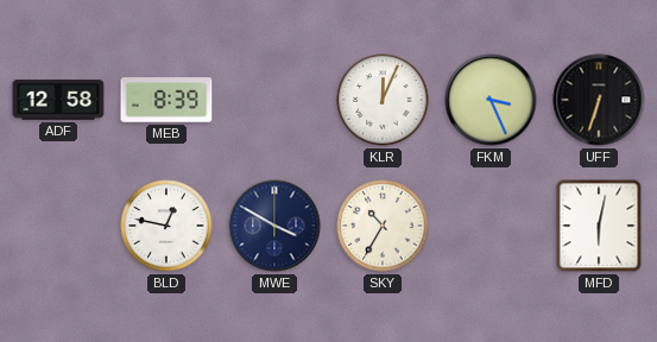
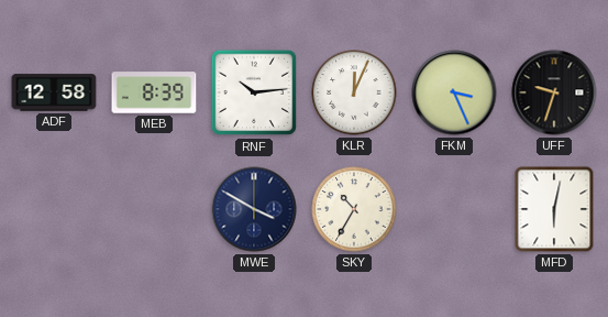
RNF: none -> 10:14 (254, 92)
UFF: 6:33 -> 9:33 (554, 92)
BLD: 12:47 -> none (166, 226)
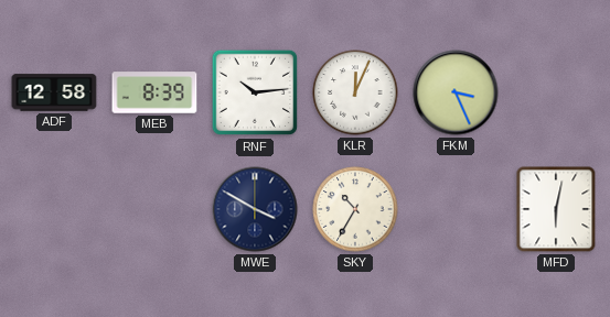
UFF: 9:33 -> none (554, 92)
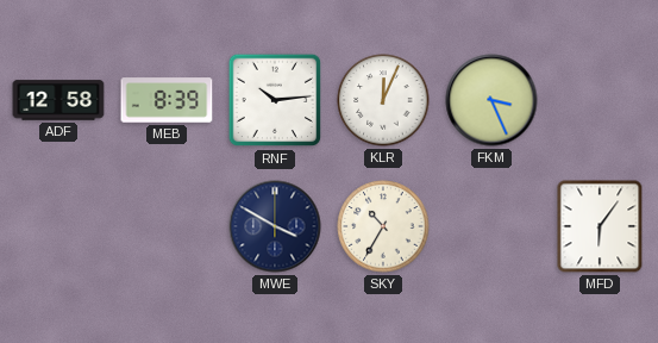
MFD: 6:02 -> 6:06 (600, 226)
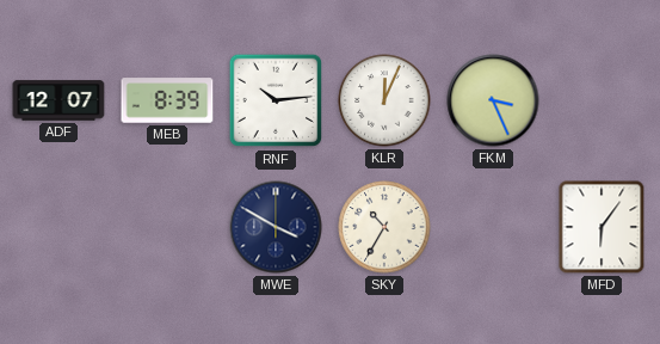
ADF: 12:58 -> 12:07 (58, 100)
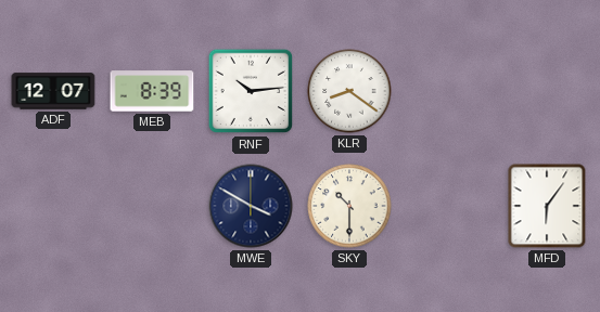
KLR: 12:04 -> 8:21 (349, 91)
FKM: 3:26 -> none (493, 100)
SKY: 10:35 -> 10:30 (349, 206)
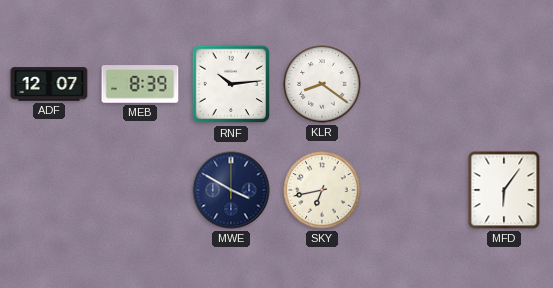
SKY: 10:30 -> 6:43 (322, 190)
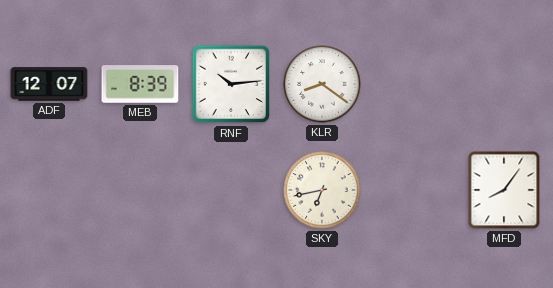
MWE: 3:50 -> none (231, 190)
MFD: 6:06 -> 8:06 (504, 190)
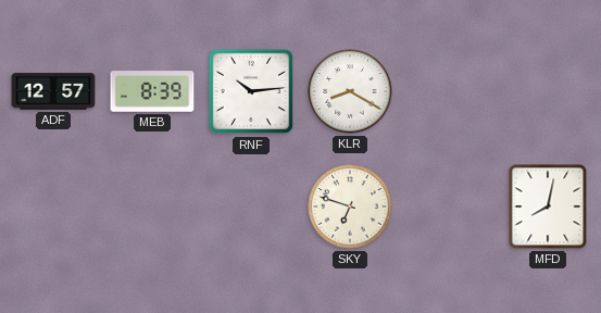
ADF: 12:07 -> 12:57 (53, 91)
KLR: 8:21 -> 8:20 (350, 91)
SKY: 6:43 -> 6:48 (350, 206)
MFD: 8:06 -> 8:02 (548, 206)
